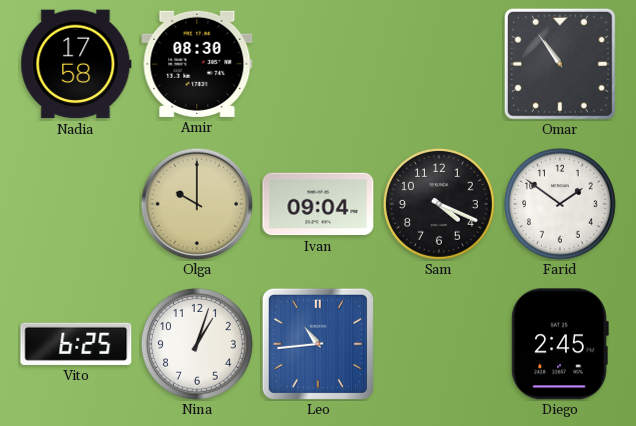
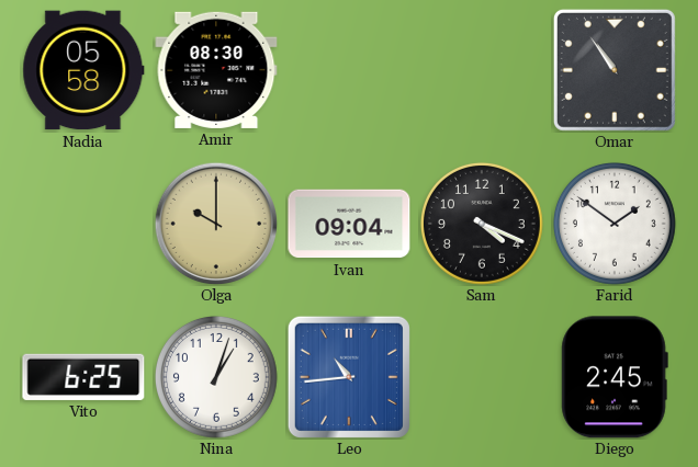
Nadia: 17:58 -> 05:58 (83, 70)
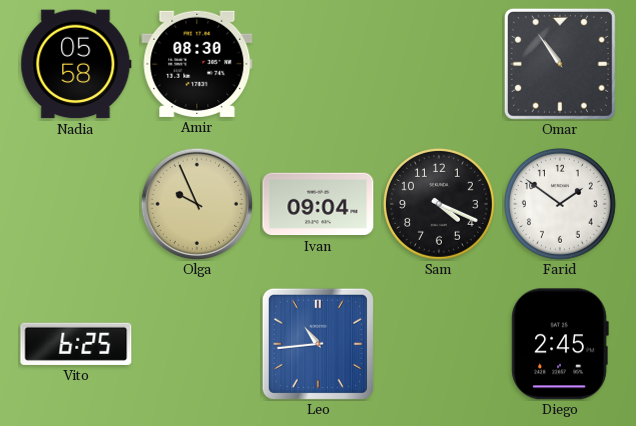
Olga: 10:00 -> 9:56 (197, 204)
Nina: 1:03 -> none (216, 377)
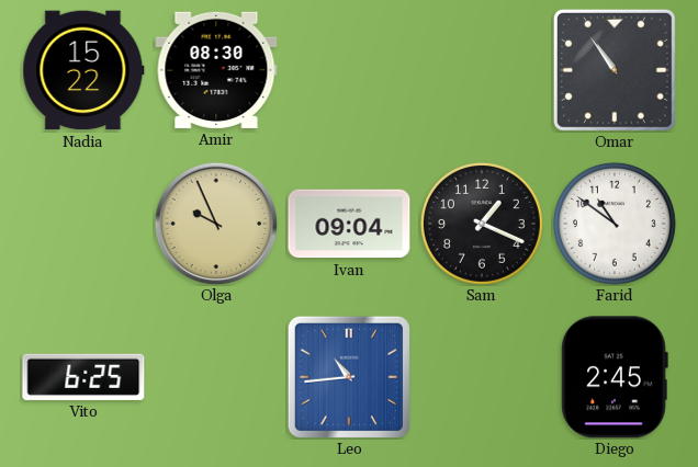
Nadia: 05:58 -> 15:22 (83, 70)
Sam: 4:19 -> 1:19 (482, 224)
Farid: 1:51 -> 10:51 (615, 224)
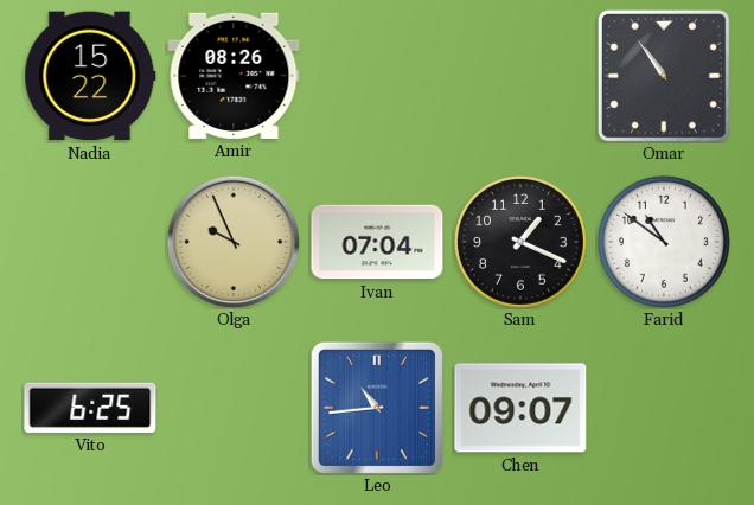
Amir: 08:30 -> 08:26 (234, 76)
Ivan: 09:04 -> 07:04 (377, 242)
Chen: none -> 09:07 (520, 408)
Diego: 2:45 -> none (615, 377)
